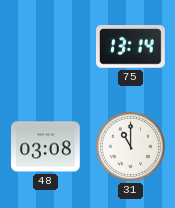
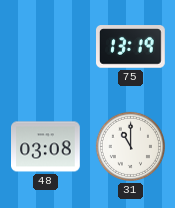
75: 13:14 -> 13:19 (131, 47)
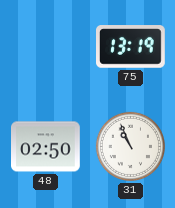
48: 03:08 -> 02:50 (46, 147)
31: 11:00 -> 10:56 (130, 146)
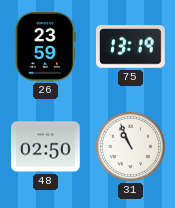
26: none -> 23:59 (45, 47)
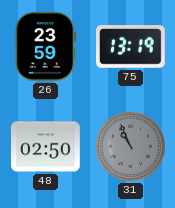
31 dial: white -> grey (130, 146)
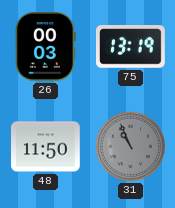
26: 23:59 -> 00:03 (45, 47)
48: 02:50 -> 11:50 (46, 147)
